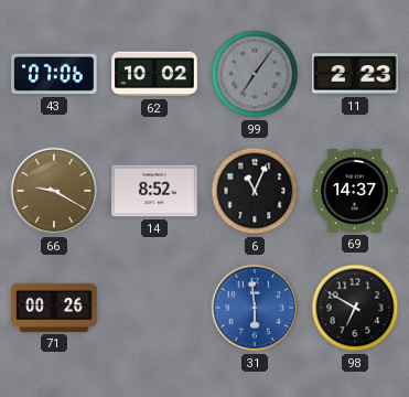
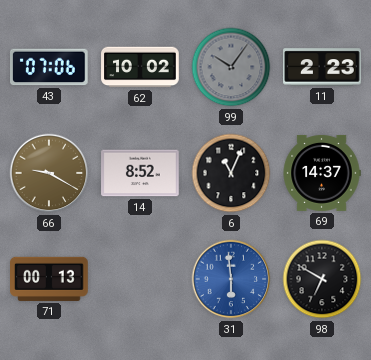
99: 7:06 -> 10:06 (231, 67)
71: 00:26 -> 00:13 (49, 279)
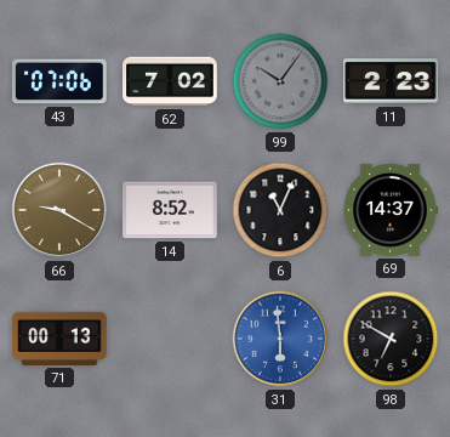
62: 10:02 -> 7:02 (170, 81)
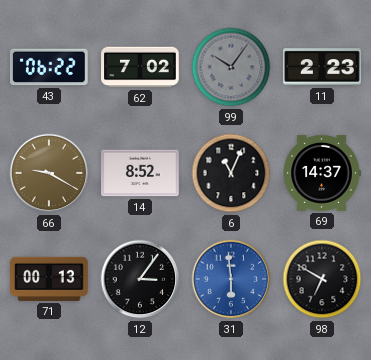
43: 07:06 -> 06:22 (50, 67)
12: none -> 3:06 (140, 279)
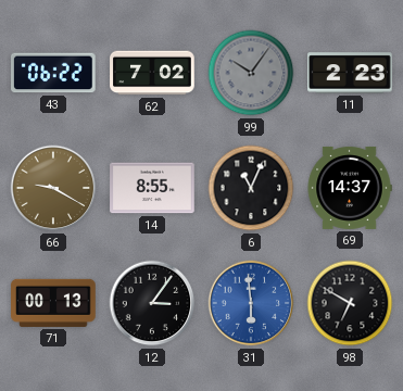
14: 8:52 -> 8:55 (152, 188)
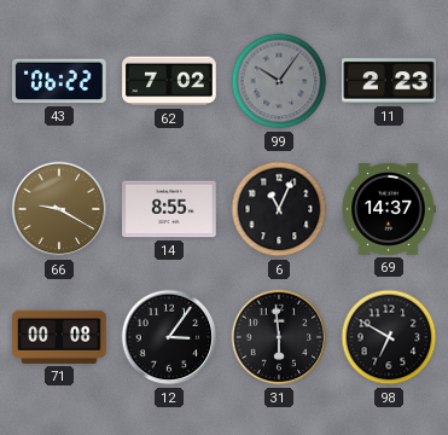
71: 00:13 -> 00:08 (59, 337)
31 dial: blue -> black (279, 337)
